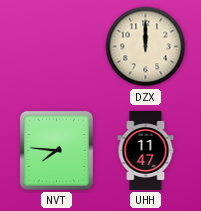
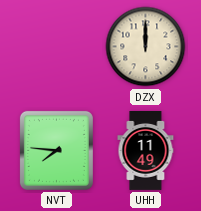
UHH: 11:47 -> 11:49 (146, 151)
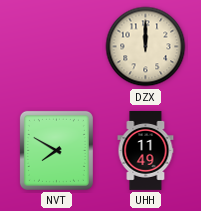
NVT: 7:46 -> 7:50 (56, 150)
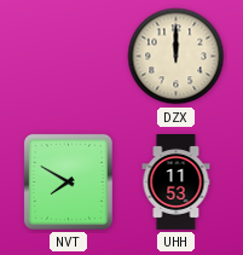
UHH: 11:49 -> 11:53 (177, 182)
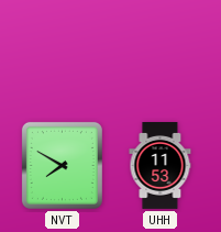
DZX: 12:00 -> none (177, 57)
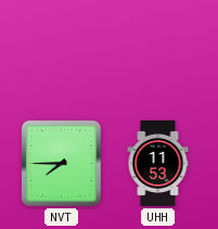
NVT: 7:50 -> 7:45 (61, 163)
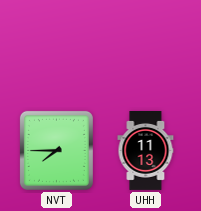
UHH: 11:53 -> 11:13 (146, 151)
